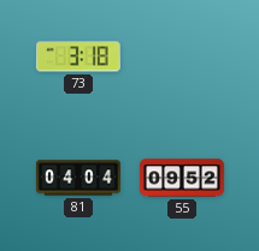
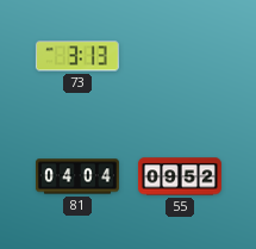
73: 3:18 -> 3:13 (77, 56)
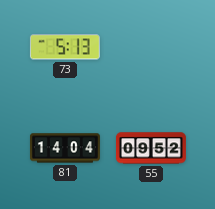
73: 3:13 -> 5:13 (65, 47)
81: 04:04 -> 14:04 (65, 148)
